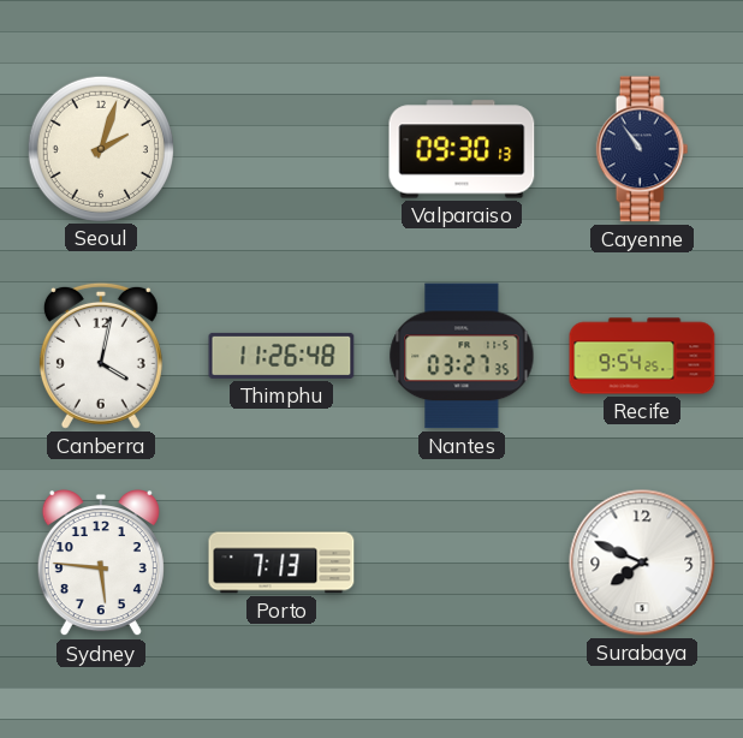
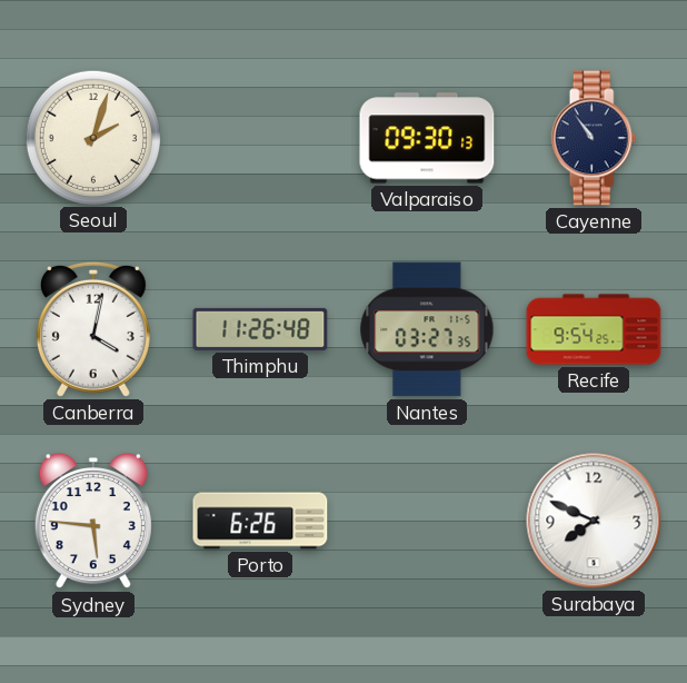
Porto: 7:13 -> 6:26 (260, 521)
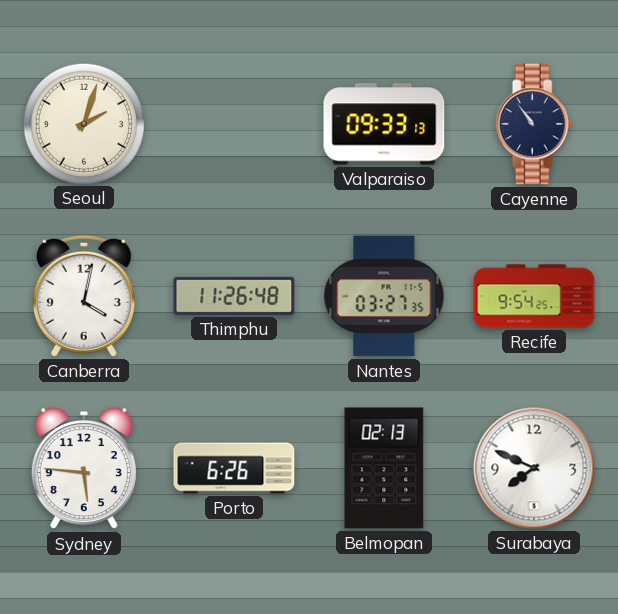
Valparaiso: 09:30 -> 09:33 (384, 124)
Belmopan: none -> 02:13 (384, 468)
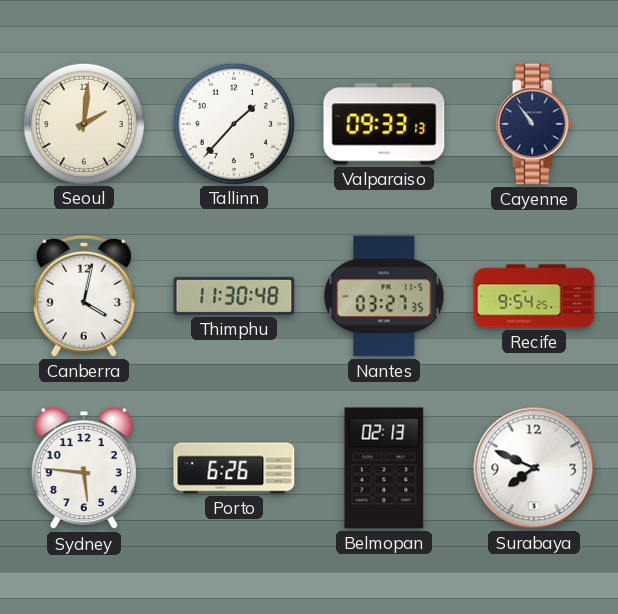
Seoul: 2:03 -> 2:01 (83, 123)
Tallinn: none -> 1:37 (233, 123)
Thimphu: 11:26 -> 11:30 (234, 296)
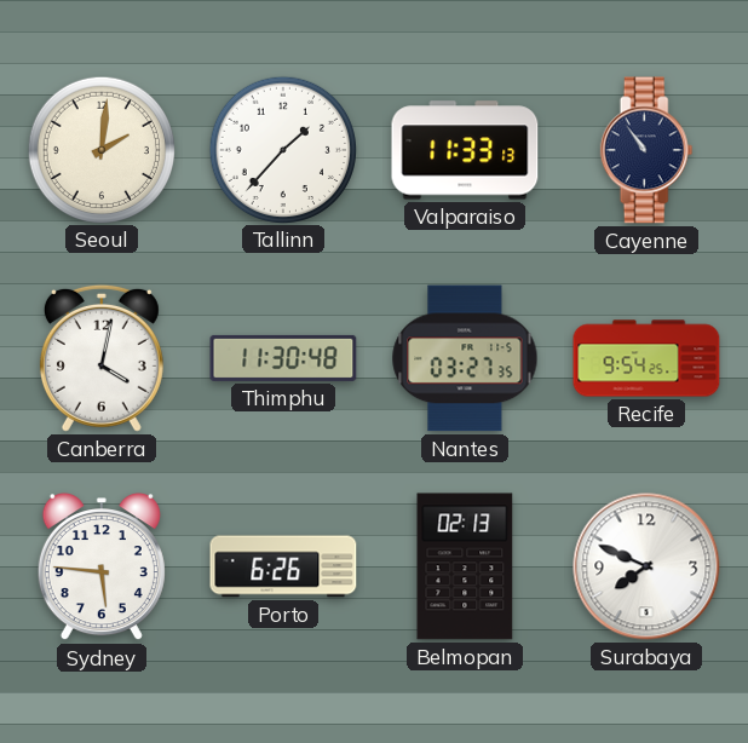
Valparaiso: 09:33 -> 11:33 (465, 150)
